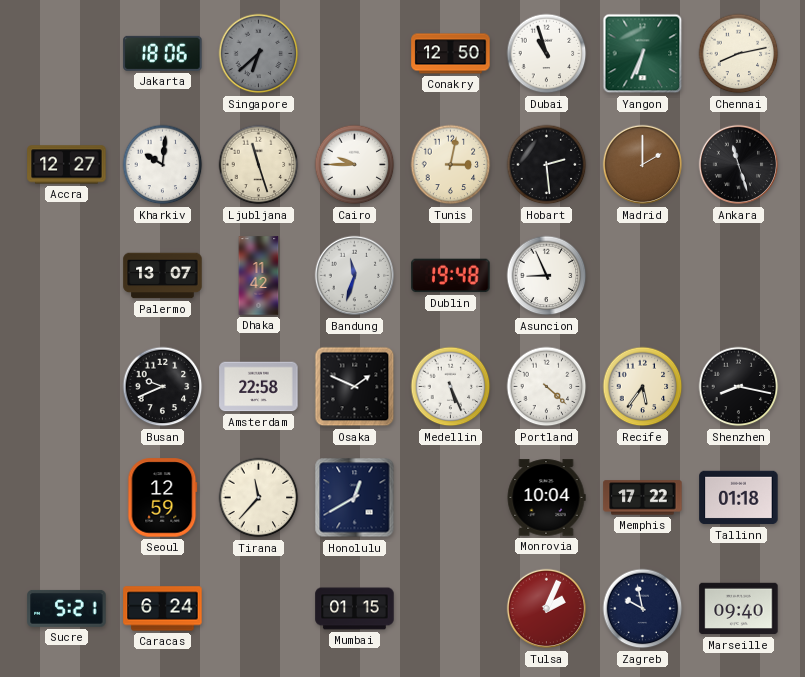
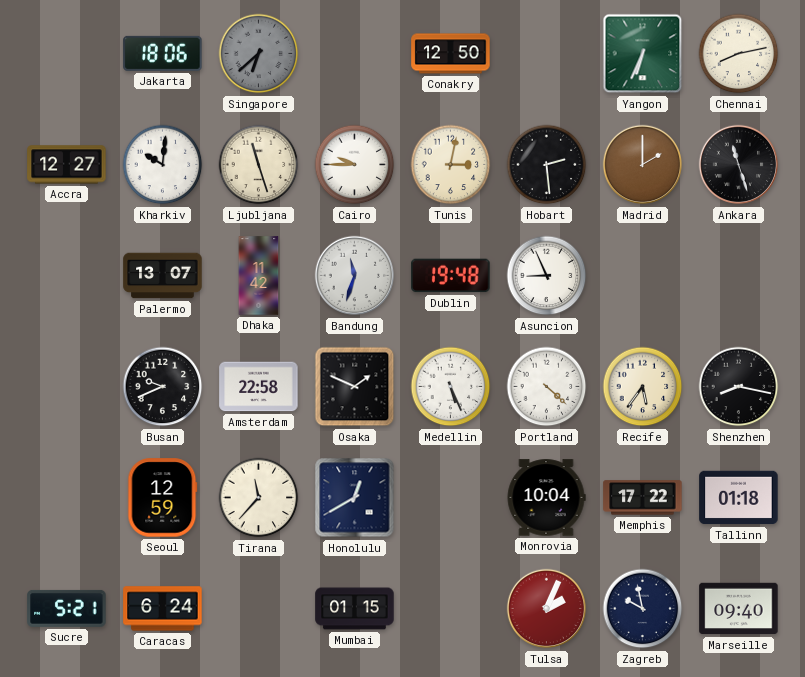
Dubai: 10:57 -> none (547, 54)
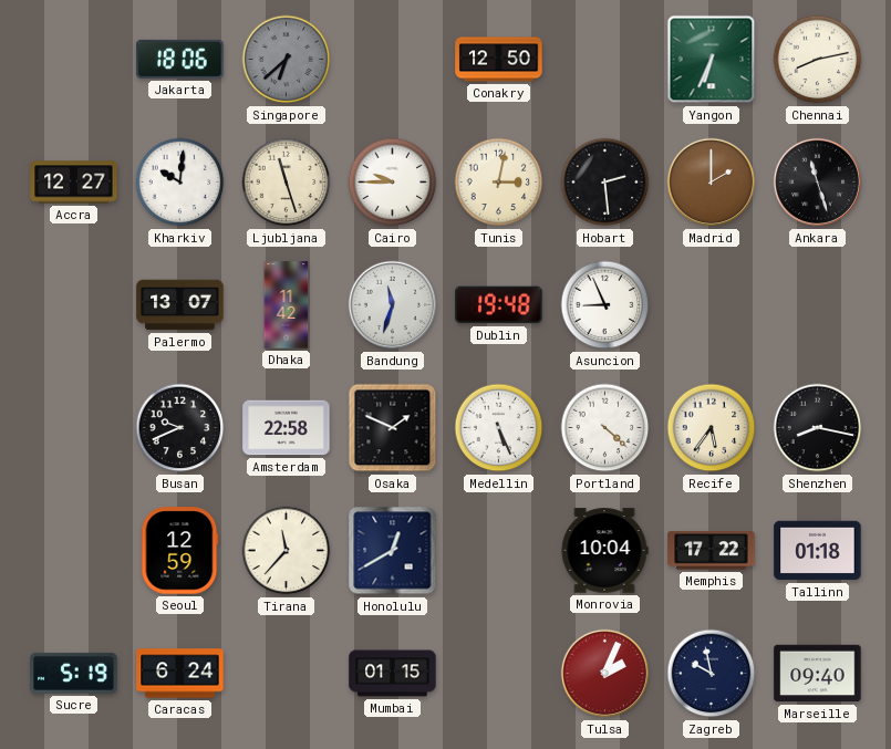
Sucre: 5:21 -> 5:19 (74, 673)
